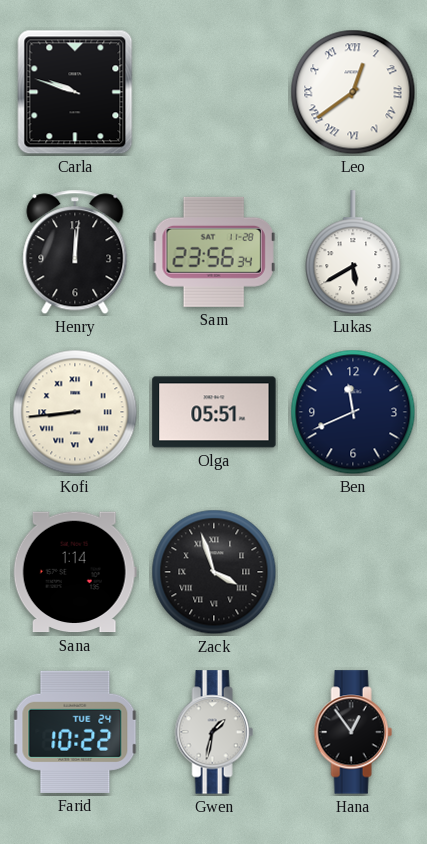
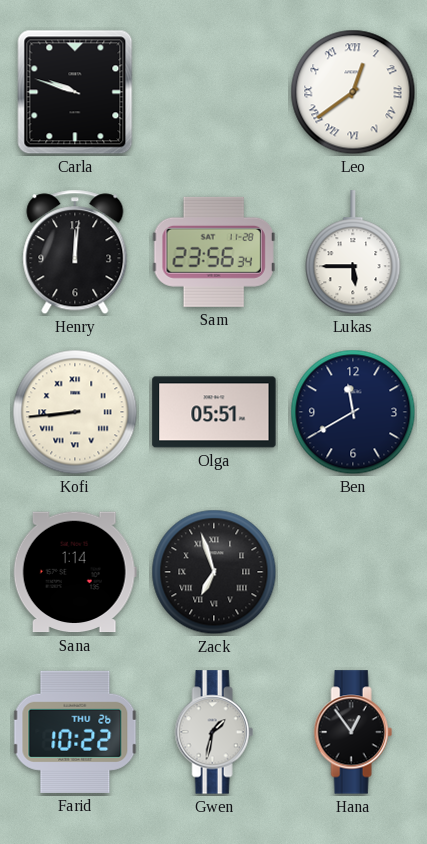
Lukas: 5:40 -> 5:45 (353, 253)
Ben: 11:41 -> 11:40 (353, 412)
Zack: 3:57 -> 6:57 (214, 572)
Farid date: TUE 24 -> THU 26 (75, 732)
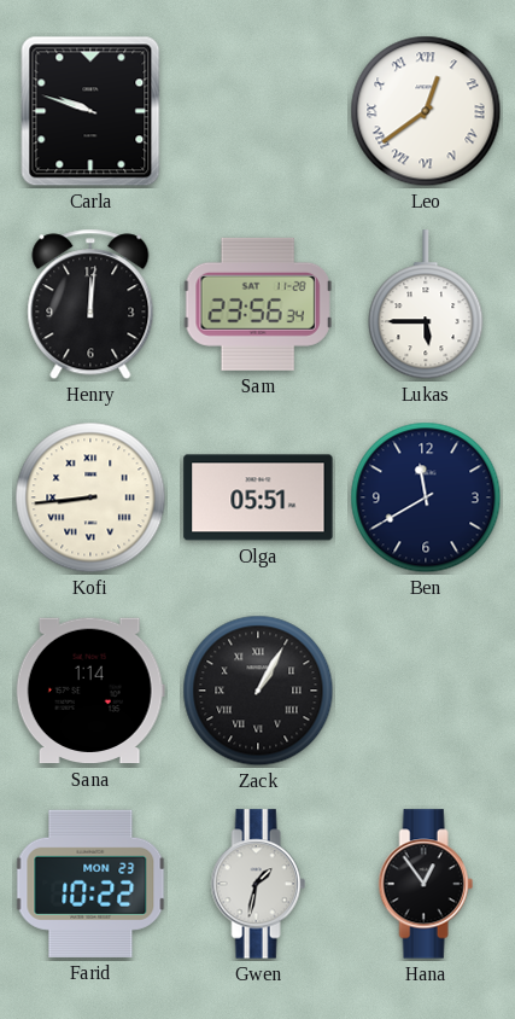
Zack: 6:57 -> 1:05 (258, 691)
Farid date: THU 26 -> MON 23 (90, 884)
